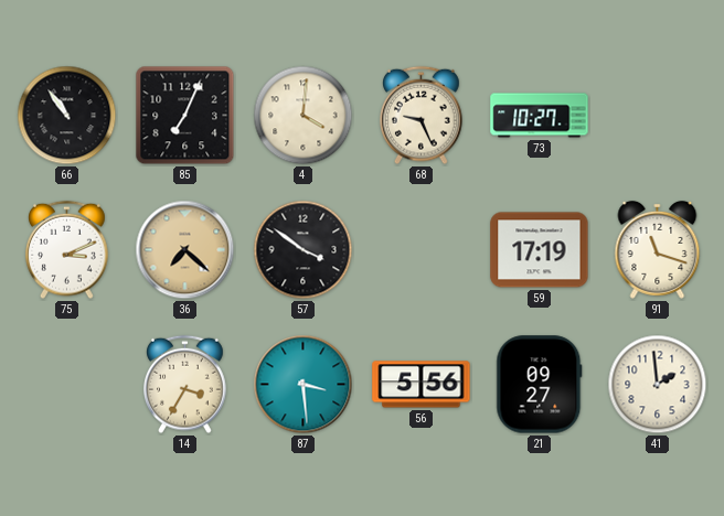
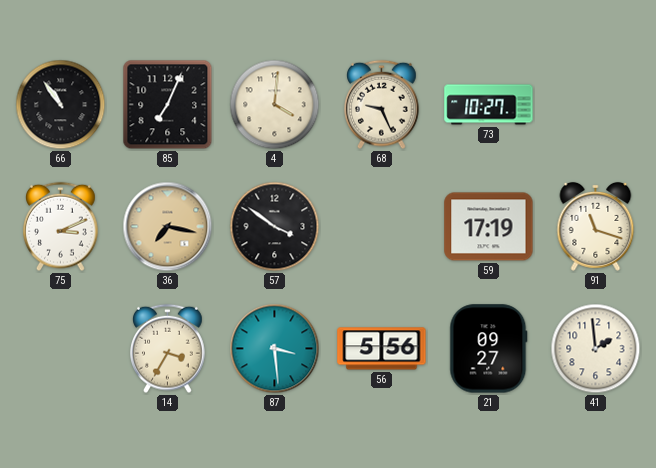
36: 7:22 -> 7:17 (168, 227)
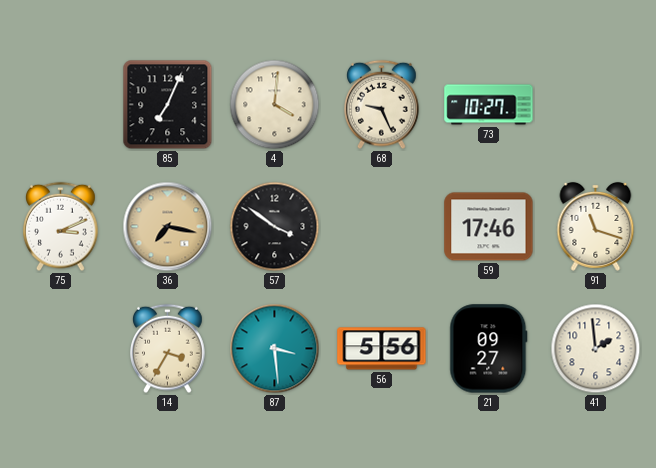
66: 10:54 -> none (61, 105)
59: 17:19 -> 17:46 (489, 227)
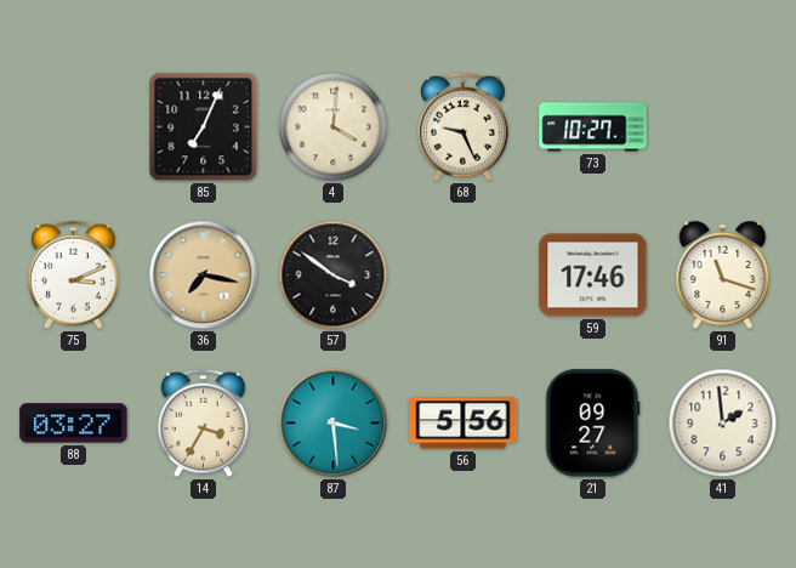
88: none -> 03:27 (74, 424)
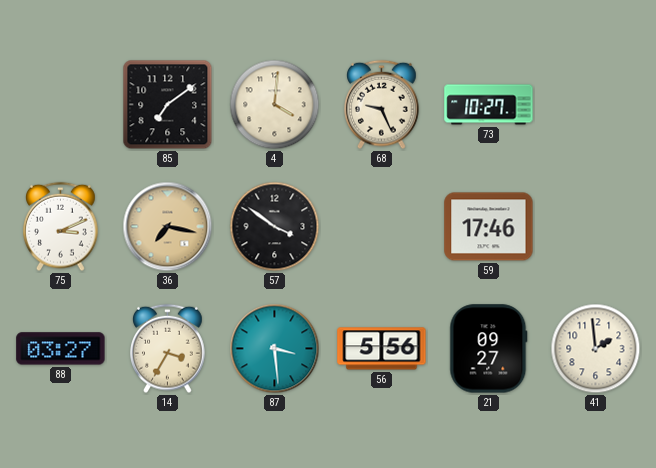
85: 7:04 -> 7:09 (168, 105)
91: 11:18 -> none (723, 274)
